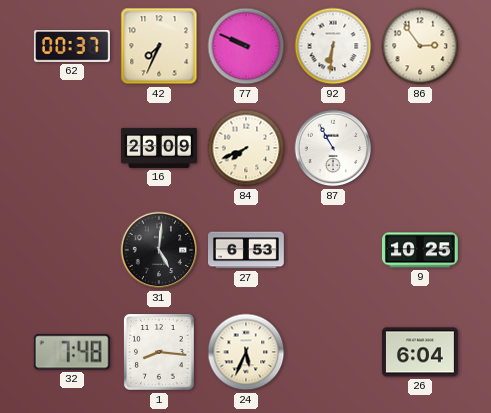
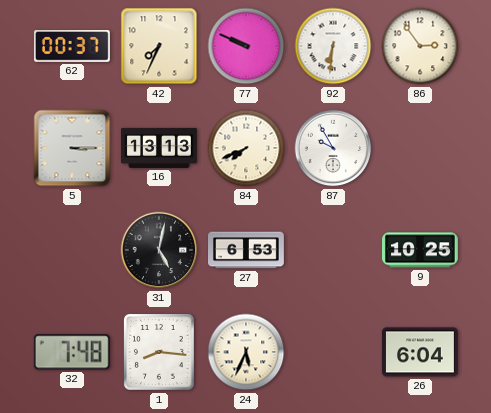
5: none -> 3:15 (72, 148)
16: 23:09 -> 13:13 (160, 148)
87: 10:55 -> 9:55 (333, 148)
31: 5:01 -> 5:02 (159, 250)
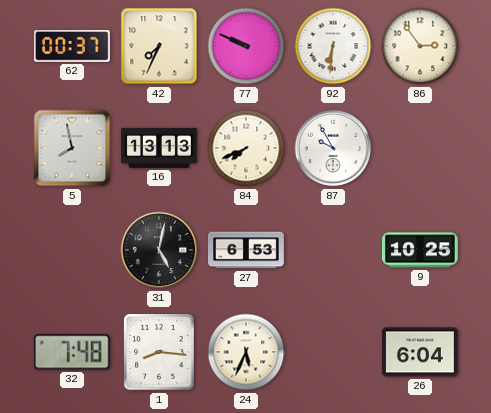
5: 3:15 -> 7:58 (72, 148)
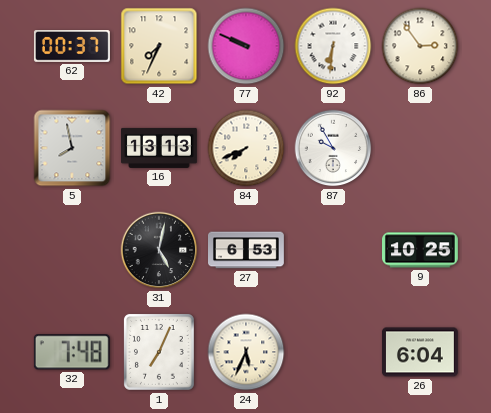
1: 8:16 -> 7:04 (159, 353)
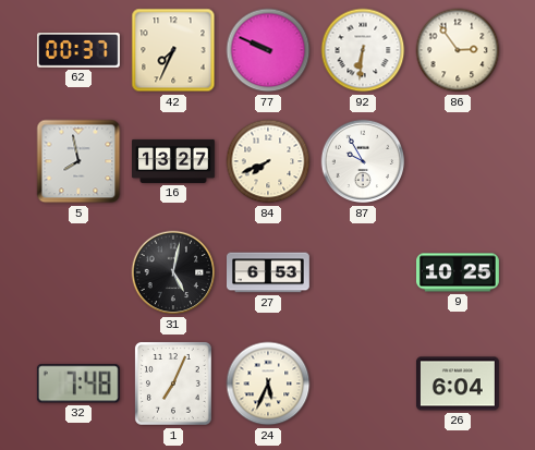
16: 13:13 -> 13:27 (174, 161)
